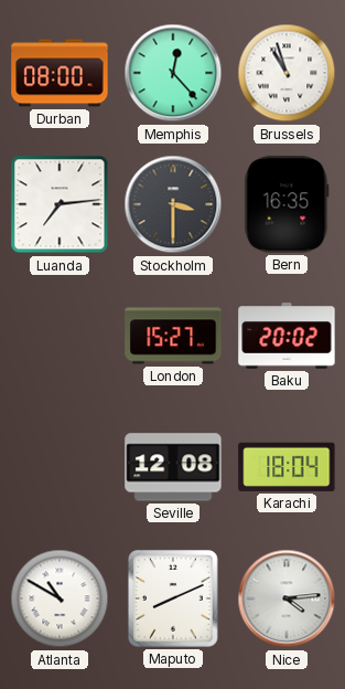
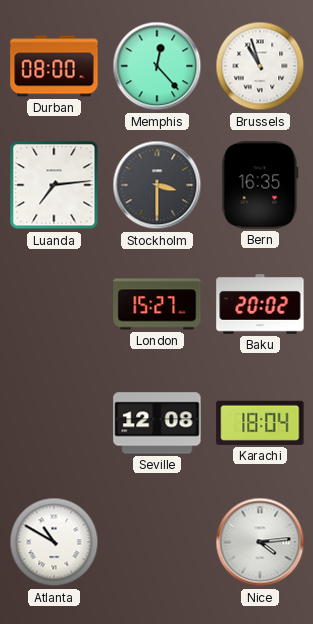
Maputo: 8:11 -> none (173, 598)
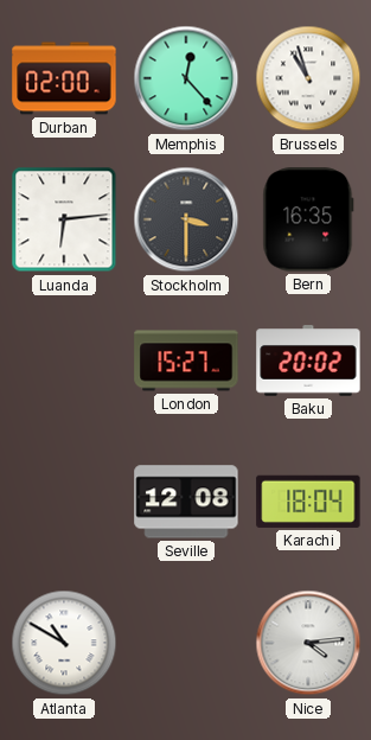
Durban: 08:00 -> 02:00 (64, 78)
Luanda: 7:14 -> 6:14 (64, 219)
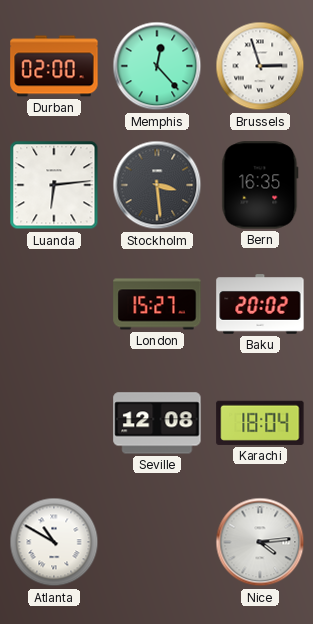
Brussels: 10:57 -> 2:57 (260, 66)
Stockholm: 3:30 -> 3:29 (157, 185)
